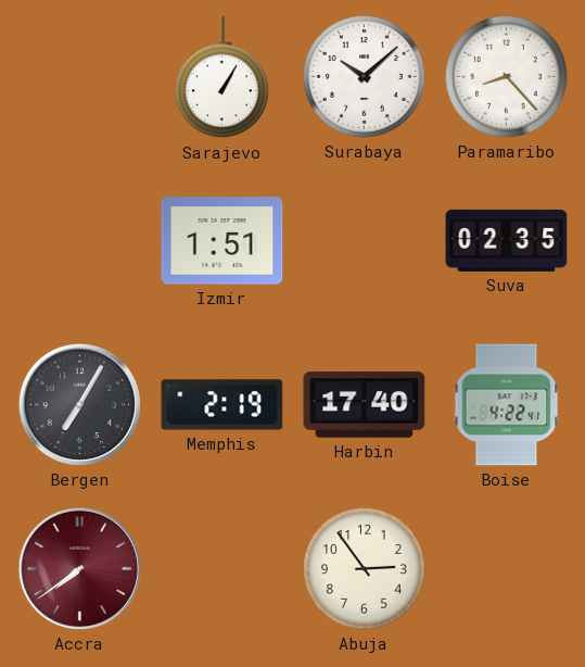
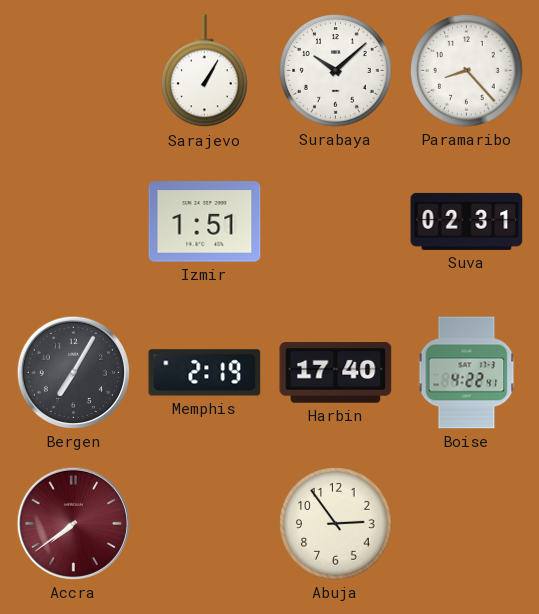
Suva: 02:35 -> 02:31 (467, 221)
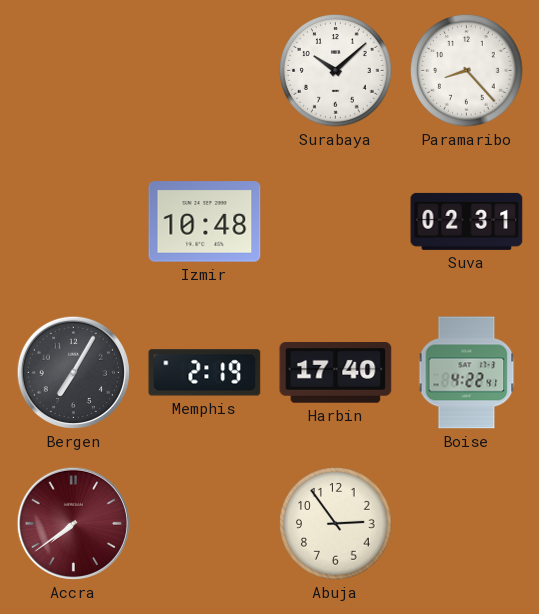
Sarajevo: 1:05 -> none (205, 71)
Izmir: 1:51 -> 10:48 (205, 222)
